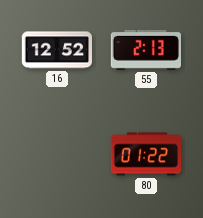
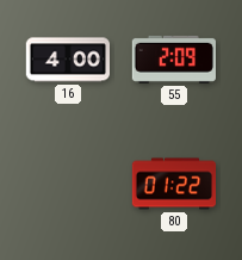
16: 12:52 -> 4:00 (67, 60)
55: 2:13 -> 2:09 (173, 60)
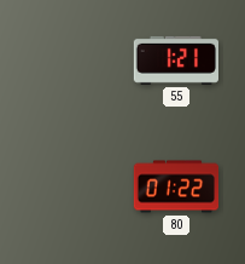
16: 4:00 -> none (67, 60)
55: 2:09 -> 1:21 (175, 61)
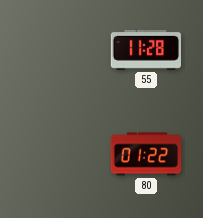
55: 1:21 -> 11:28 (145, 50)
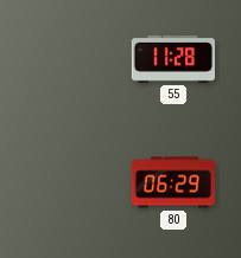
80: 01:22 -> 06:29 (173, 182)
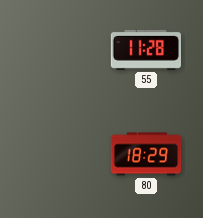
80: 06:29 -> 18:29 (146, 154)
